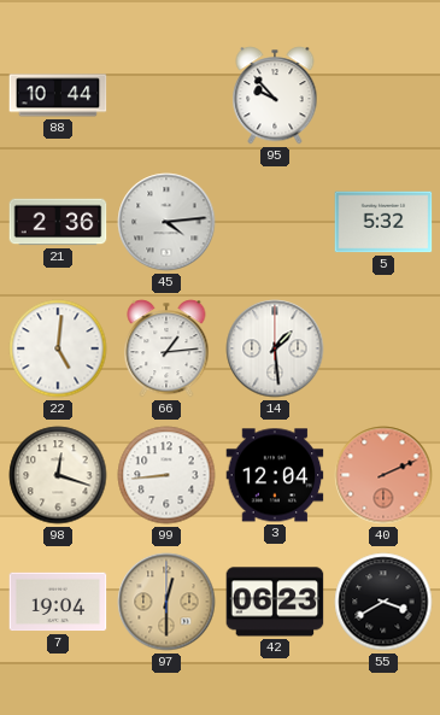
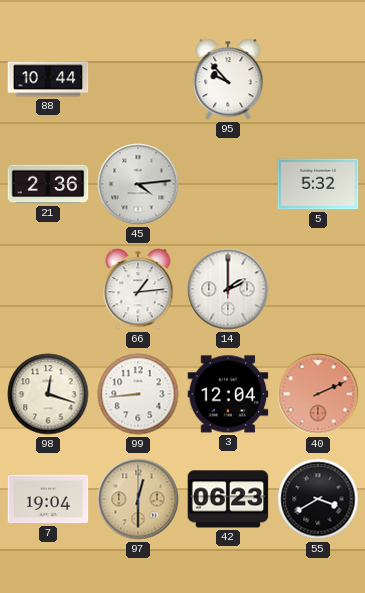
22: 5:01 -> none (58, 348)
14: 1:29 -> 2:00 (228, 289)
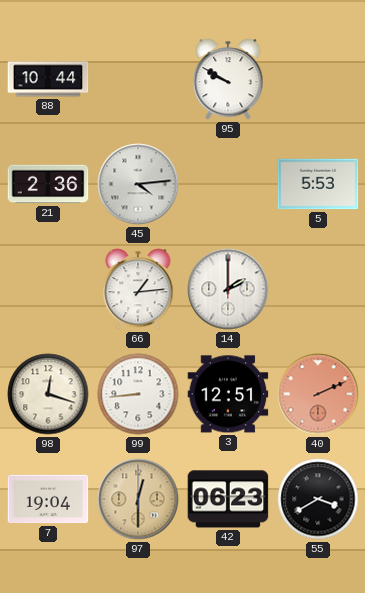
95: 9:53 -> 9:50 (228, 79)
5: 5:32 -> 5:53 (318, 184)
3: 12:04 -> 12:51 (228, 394)
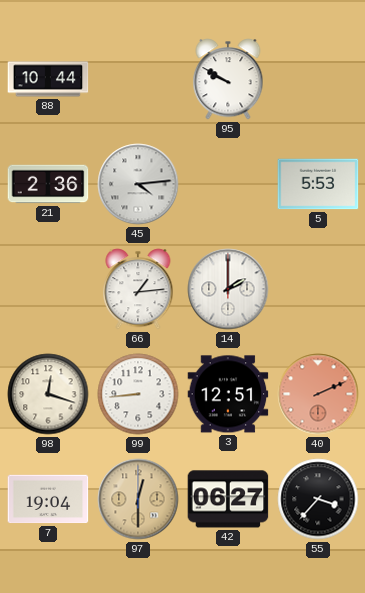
42: 06:23 -> 06:27 (228, 499)
55: 3:40 -> 3:37 (318, 499)
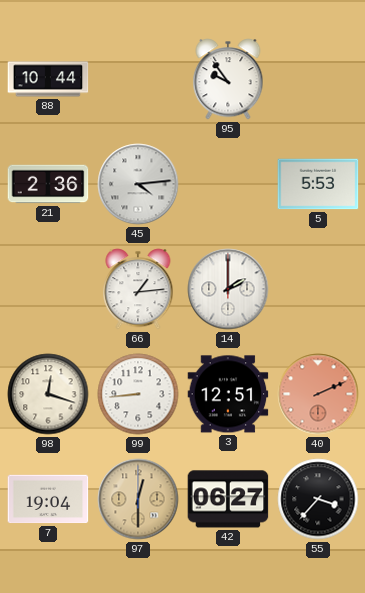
95: 9:50 -> 9:54 (228, 79)
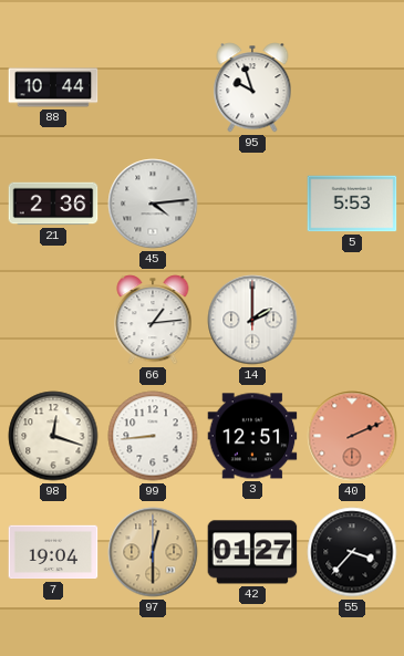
95: 9:54 -> 9:57 (252, 87)
42: 06:27 -> 01:27 (252, 552)
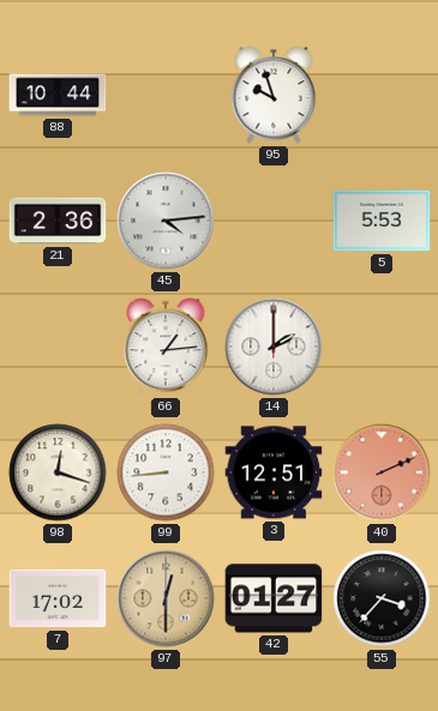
7: 19:04 -> 17:02 (58, 598)
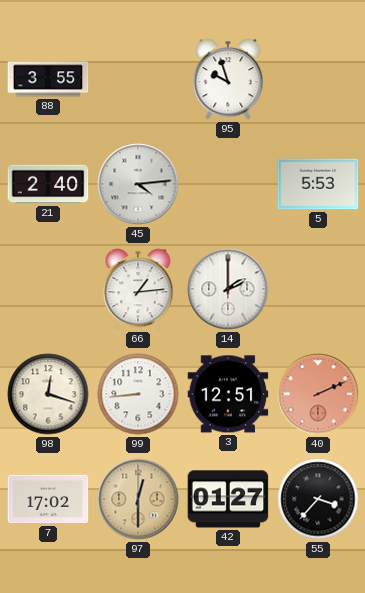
88: 10:44 -> 3:55 (48, 79)
21: 2:36 -> 2:40 (48, 184)
